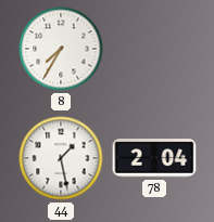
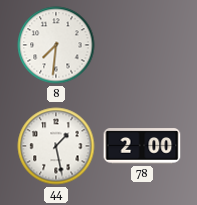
8: 7:35 -> 7:31 (56, 45)
78: 2:04 -> 2:00 (142, 146)
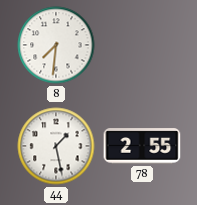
78: 2:00 -> 2:55 (142, 146)
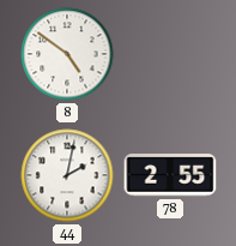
8: 7:31 -> 4:51 (67, 54)
44: 1:28 -> 2:02 (67, 175)
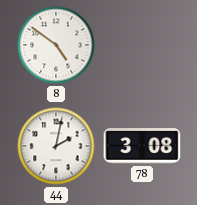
78: 2:55 -> 3:08 (142, 146)
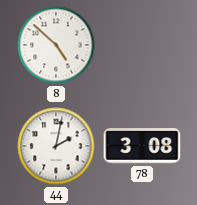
8: 4:51 -> 4:52 (56, 45)
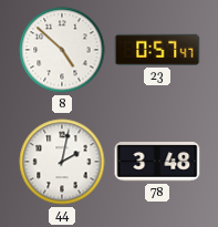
23: none -> 0:57 (157, 50)
78: 3:08 -> 3:48 (157, 162)
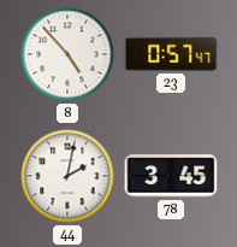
8: 4:52 -> 4:53 (67, 54)
78: 3:48 -> 3:45 (171, 176)
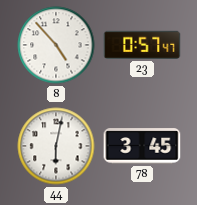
44: 2:02 -> 6:02 (56, 146)
